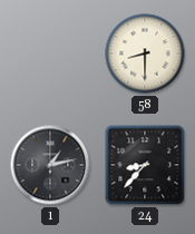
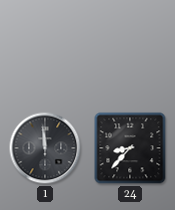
58: 8:30 -> none (145, 53)
1: 1:13 -> 11:59 (45, 148)
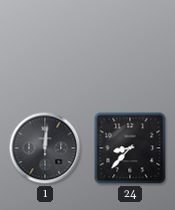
1: 11:59 -> 12:01 (45, 148)
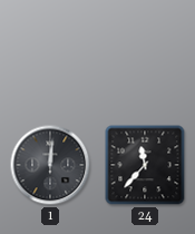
24: 8:37 -> 11:37 (145, 165)
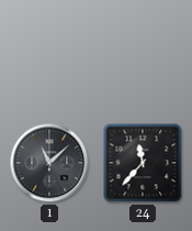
1: 12:01 -> 11:08 (49, 163)
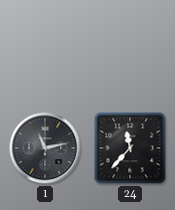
1: 11:08 -> 11:13 (45, 148)
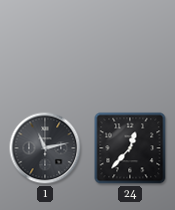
24: 11:37 -> 12:37 (130, 148)
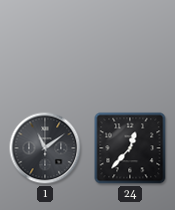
1: 11:13 -> 11:09 (45, 148)
